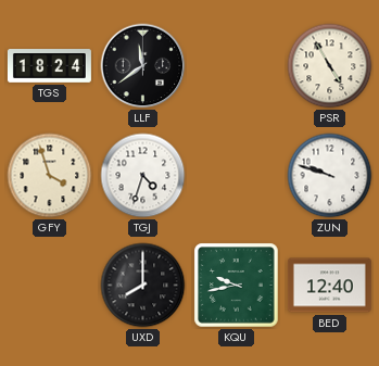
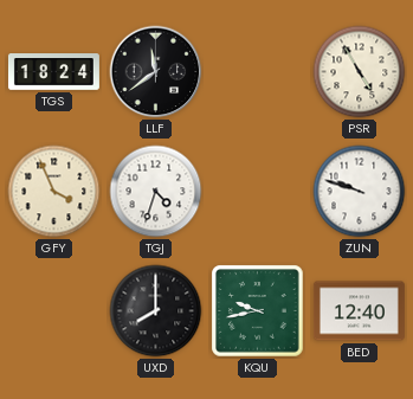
GFY: 3:57 -> 3:56 (54, 192)
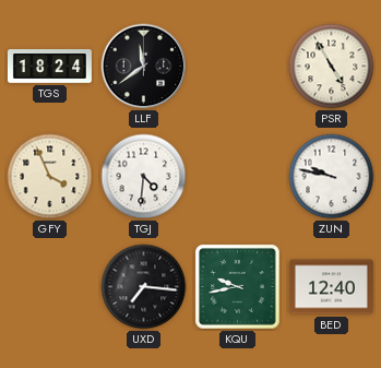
TGJ: 4:33 -> 4:31 (144, 177)
ZUN: 9:48 -> 9:47 (332, 177)
UXD: 8:00 -> 7:16 (144, 287)
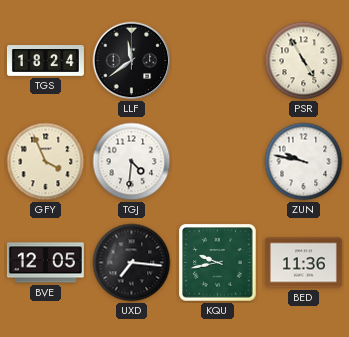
BVE: none -> 12:05 (45, 263)
BED: 12:40 -> 11:36 (303, 263)
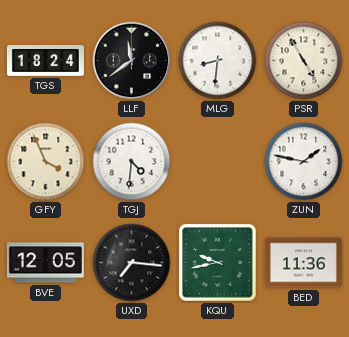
MLG: none -> 8:31 (218, 61)
ZUN: 9:47 -> 1:47 (304, 162)
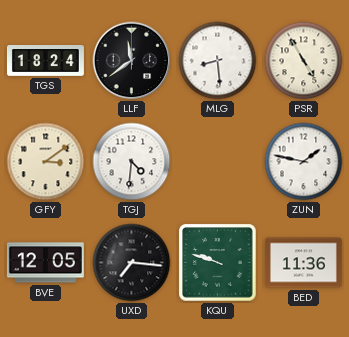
MLG: 8:31 -> 8:29 (218, 61)
GFY: 3:56 -> 3:09 (46, 162)
KQU: 9:43 -> 9:48 (218, 263)
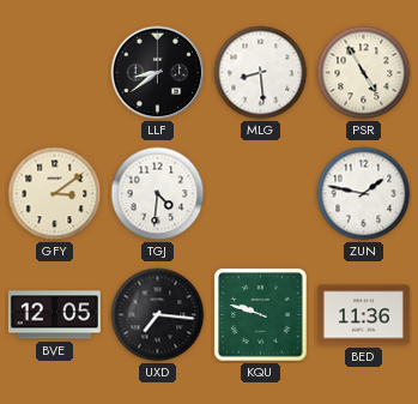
TGS: 18:24 -> none (45, 61)
LLF: 11:39 -> 8:39 (158, 73)
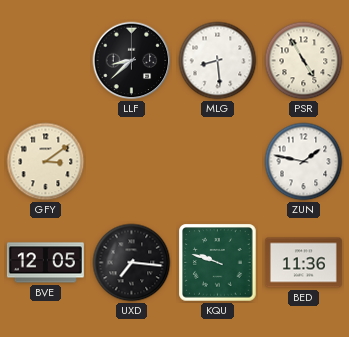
LLF: 8:39 -> 8:38 (132, 61)
TGJ: 4:31 -> none (158, 194)
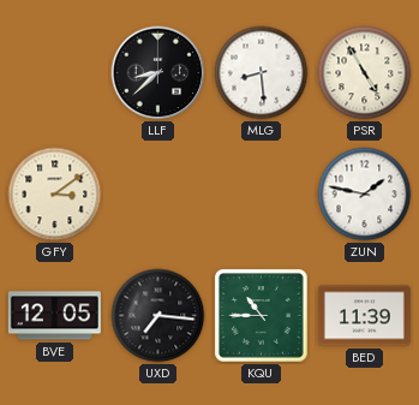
KQU: 9:48 -> 10:45 (262, 316)
BED: 11:36 -> 11:39 (364, 316)
